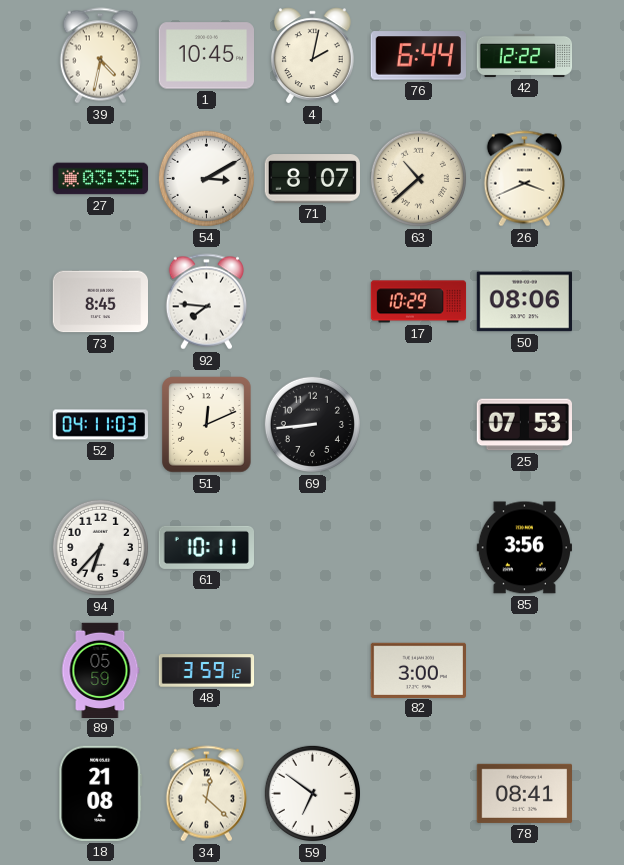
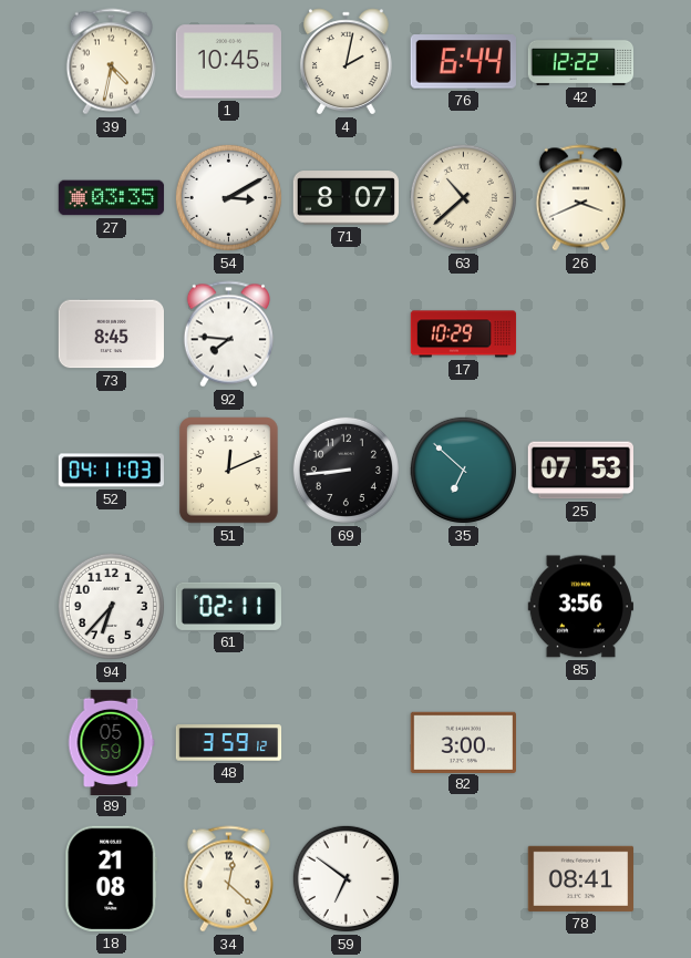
50: 08:06 -> none (524, 302)
35: none -> 6:52 (463, 470)
61: 10:11 -> 02:11 (228, 606)
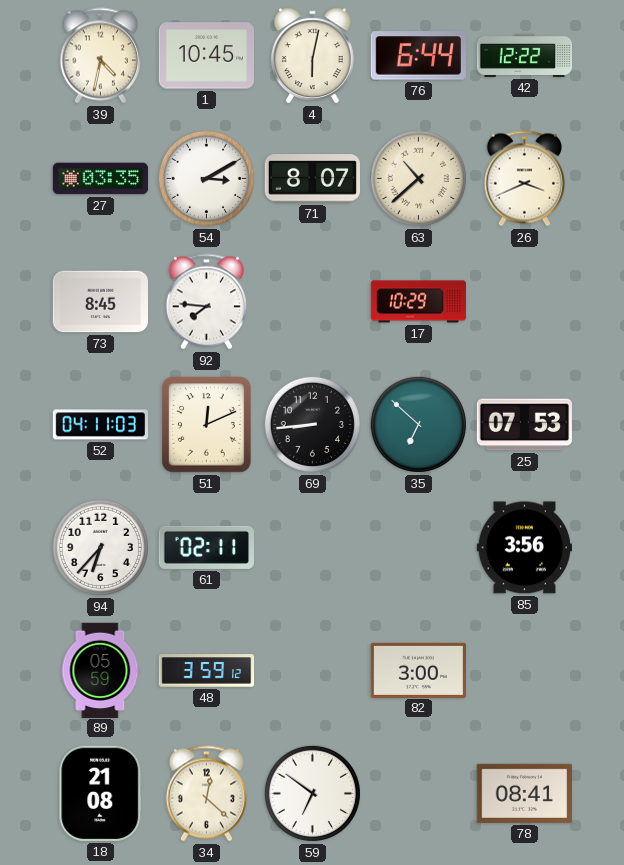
4: 2:02 -> 6:02 (313, 56)
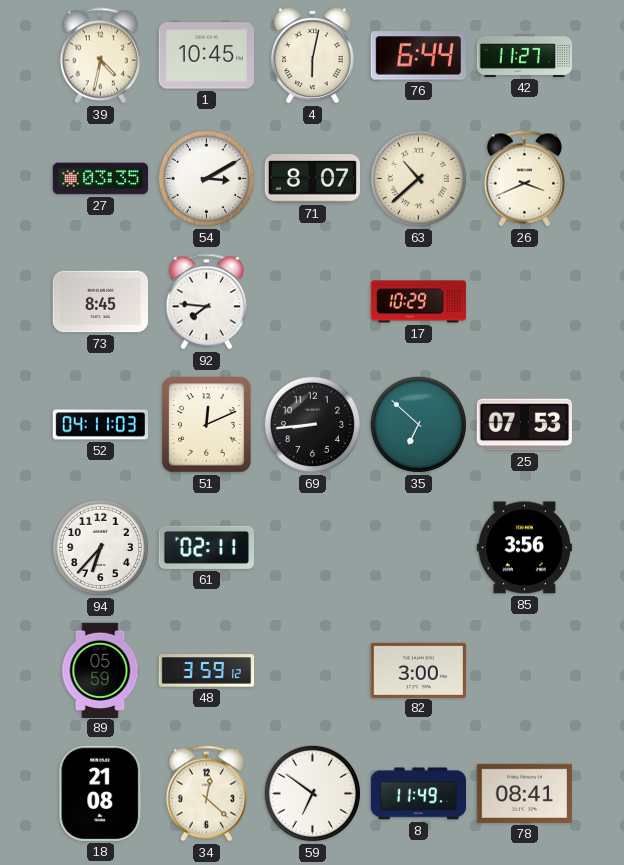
42: 12:22 -> 11:27 (525, 55)
8: none -> 11:49 (419, 794)
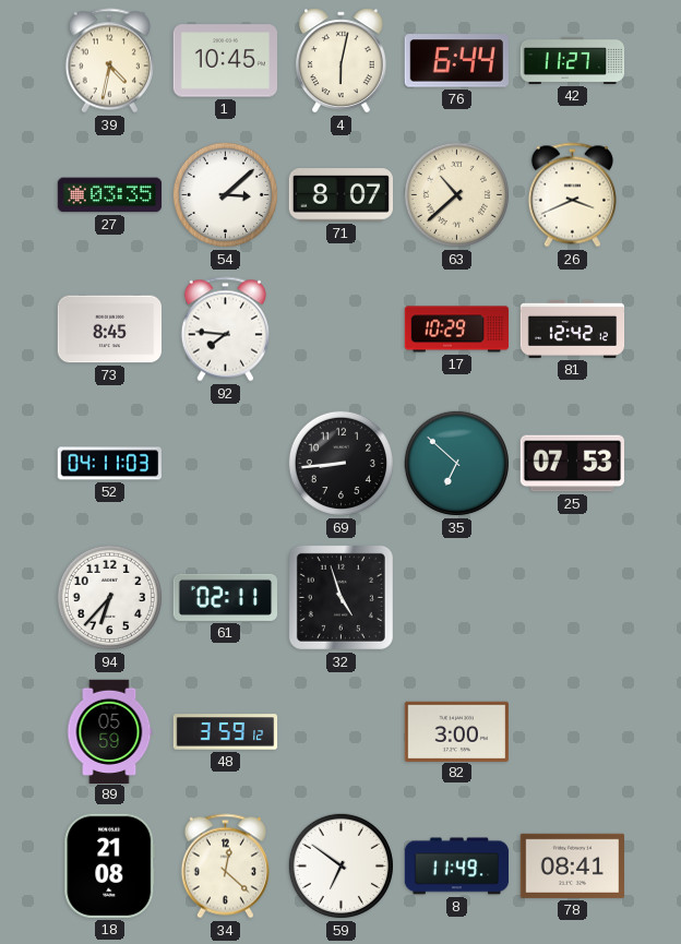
54: 3:10 -> 3:08 (225, 194)
81: none -> 12:42 (573, 328)
51: 12:11 -> none (207, 425)
32: none -> 4:57 (340, 597)
85: 3:56 -> none (524, 548)
